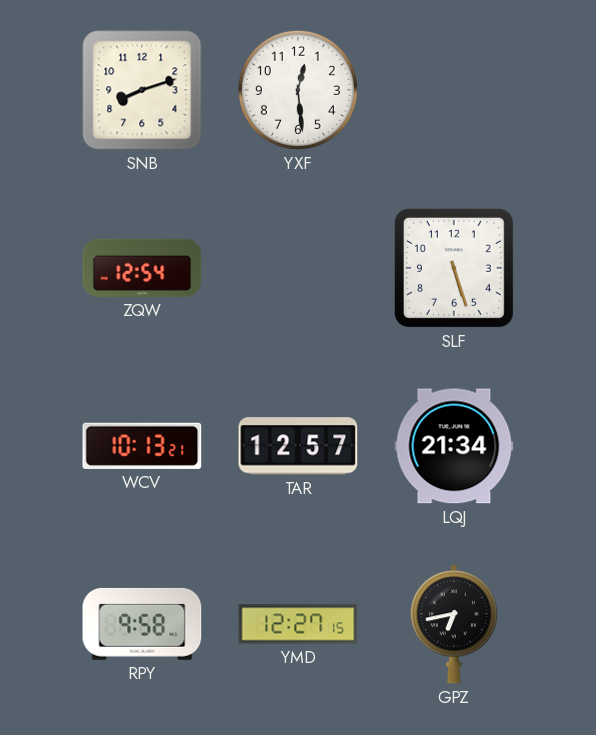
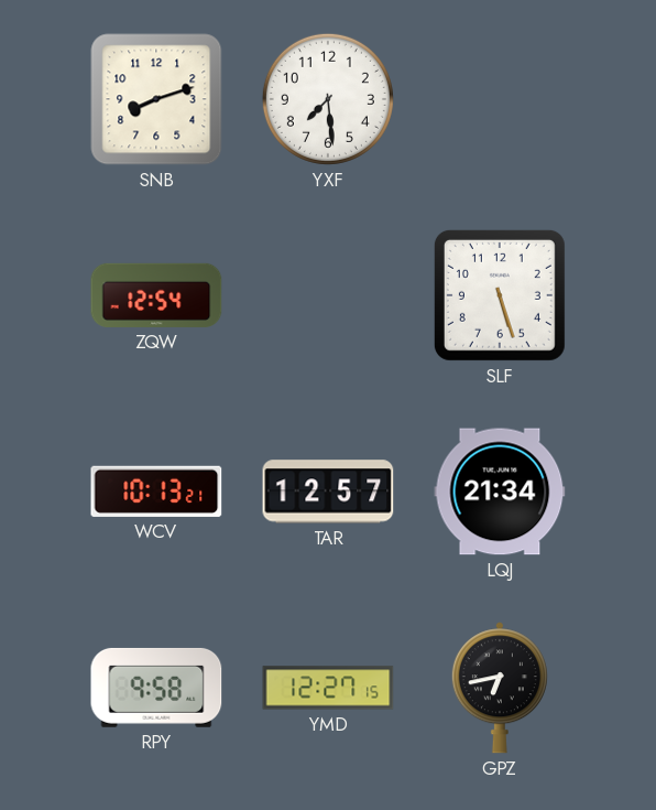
YXF: 12:29 -> 7:29 (328, 99)
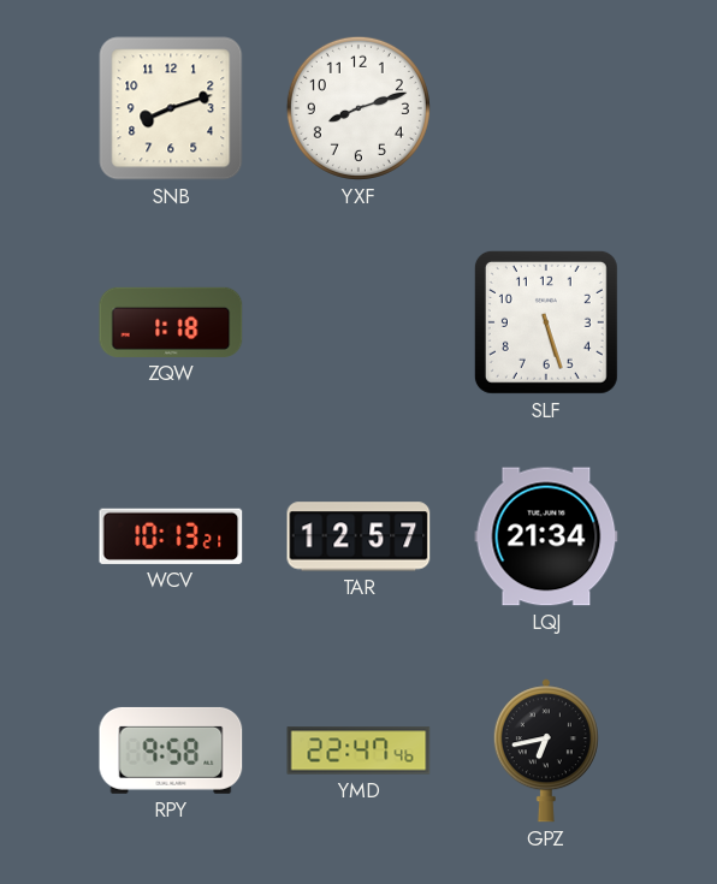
YXF: 7:29 -> 8:12 (358, 108)
ZQW: 12:54 -> 1:18 (171, 322)
YMD: 12:27 -> 22:47 (358, 750)
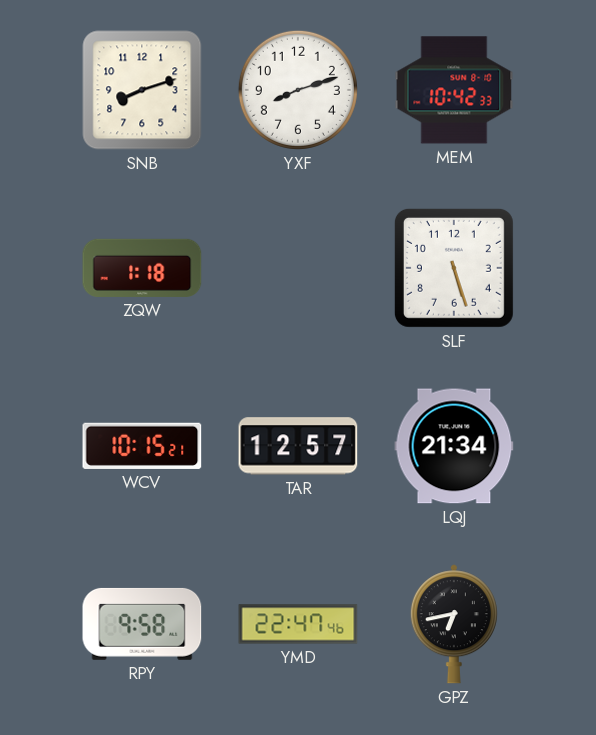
MEM: none -> 10:42 (454, 90)
WCV: 10:13 -> 10:15 (142, 446)
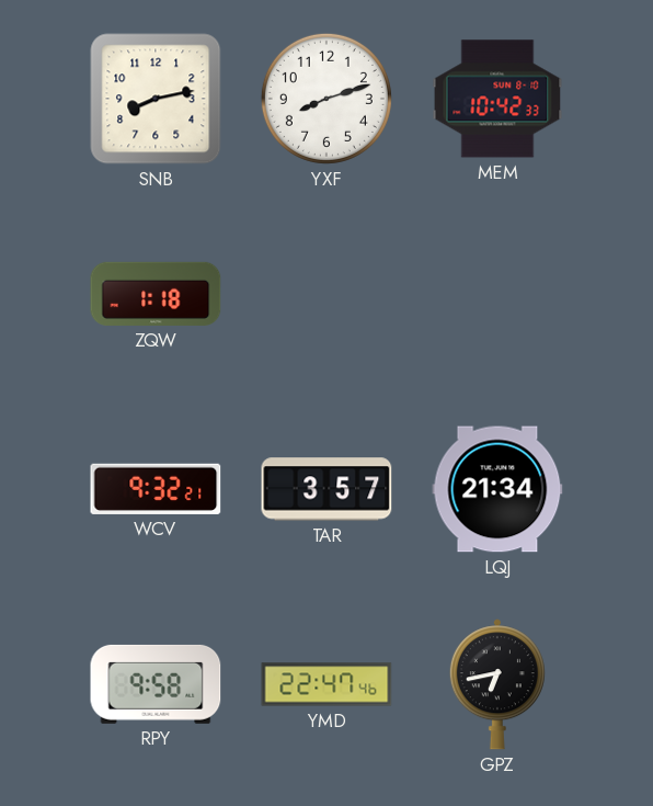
SNB: 8:12 -> 8:13 (156, 99)
SLF: 5:27 -> none (454, 268)
WCV: 10:15 -> 9:32 (156, 489)
TAR: 12:57 -> 3:57 (326, 489)
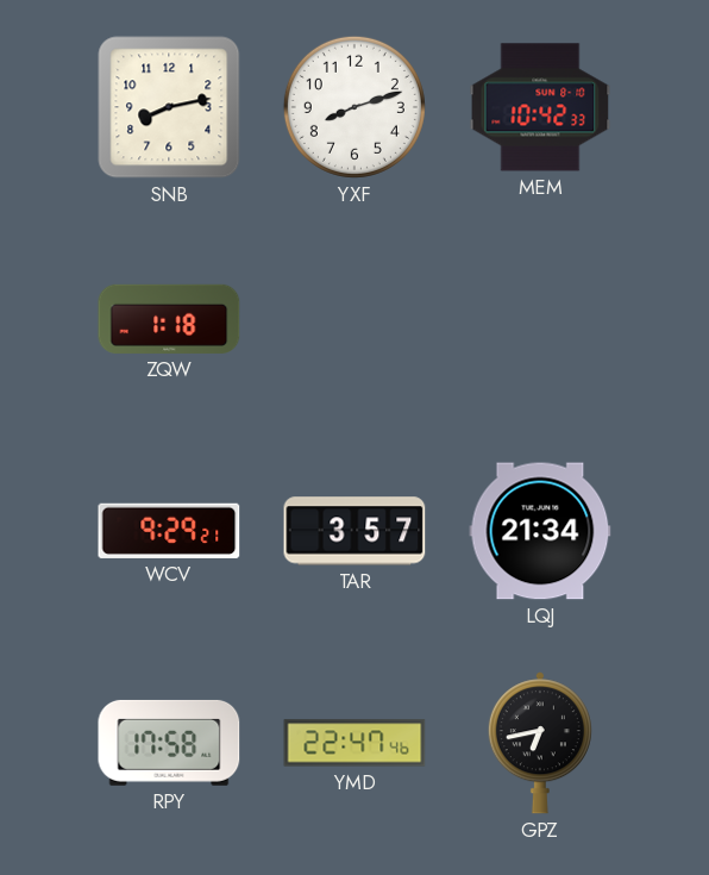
WCV: 9:32 -> 9:29 (169, 531)
RPY: 9:58 -> 17:58 (169, 743)
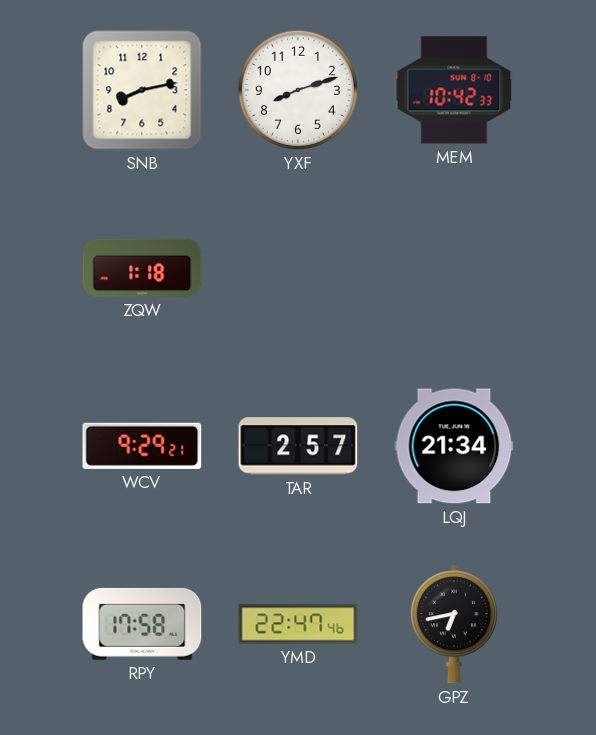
TAR: 3:57 -> 2:57 (298, 446)
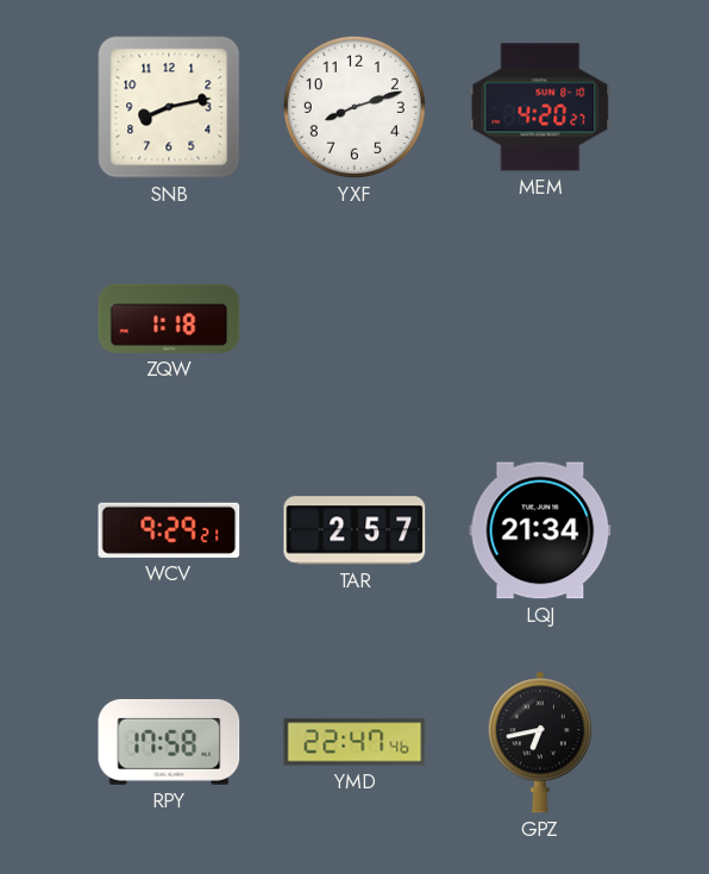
MEM: 10:42 -> 4:20 (540, 107)
